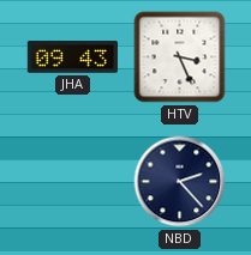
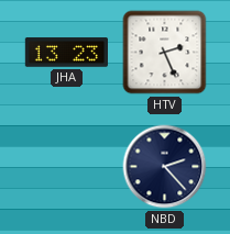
JHA: 09:43 -> 13:23 (66, 53)
HTV: 3:26 -> 2:26 (165, 53)
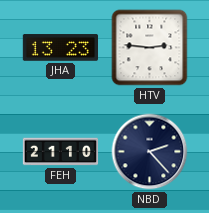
HTV: 2:26 -> 2:46 (150, 48)
FEH: none -> 21:10 (61, 152)
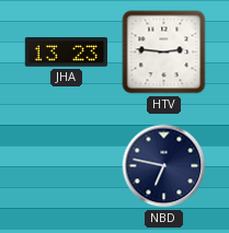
FEH: 21:10 -> none (61, 152)
NBD: 2:23 -> 6:47 (164, 166)
